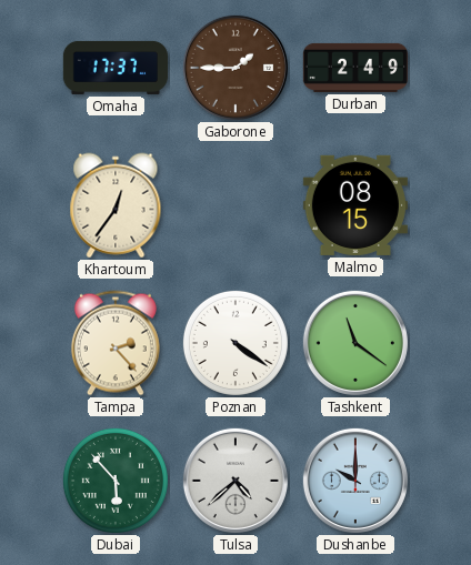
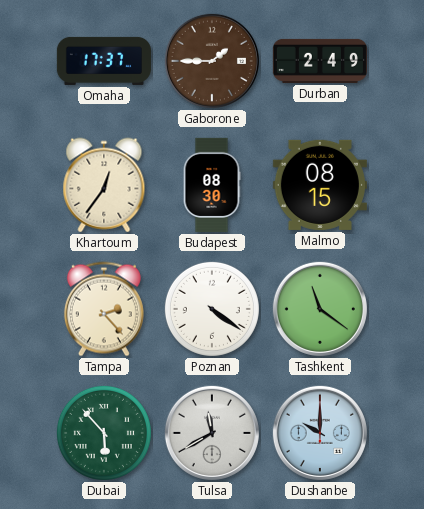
Budapest: none -> 08:30 (212, 185)
Tulsa: 4:38 -> 11:40 (212, 433)
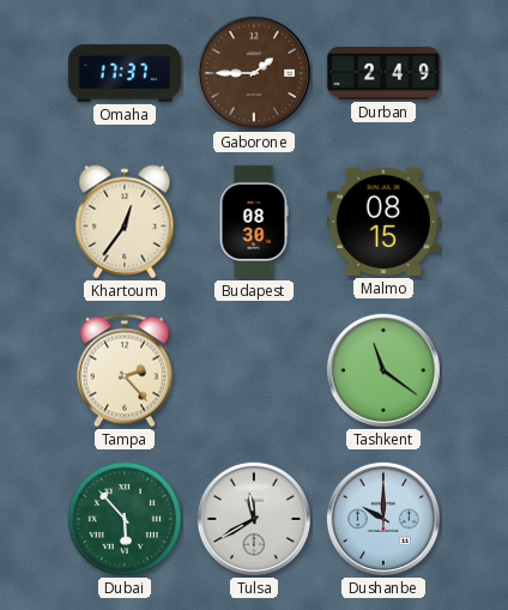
Poznan: 4:21 -> none (212, 309)
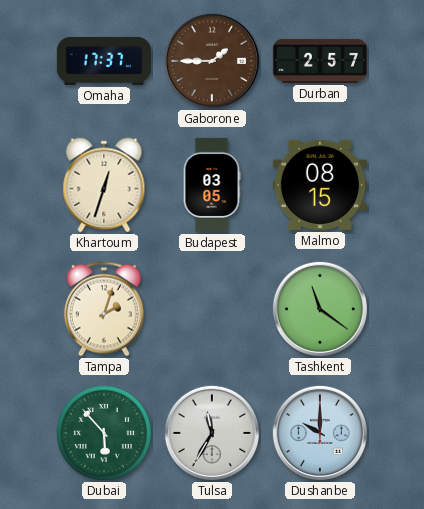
Durban: 2:49 -> 2:57 (320, 61)
Khartoum: 12:36 -> 12:33 (104, 185)
Budapest: 08:30 -> 03:05 (212, 185)
Tampa: 2:23 -> 2:03 (104, 309)
Tulsa: 11:40 -> 11:35 (212, 433)
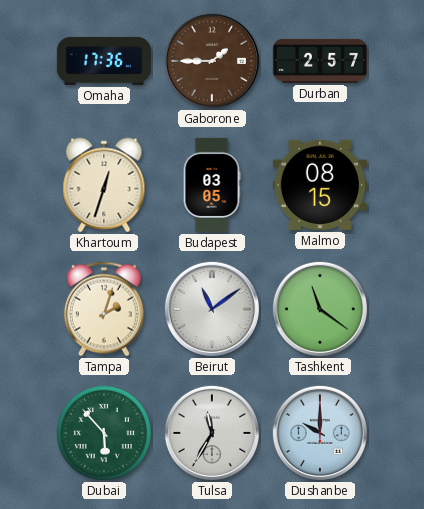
Omaha: 17:37 -> 17:36 (104, 61)
Beirut: none -> 11:09 (212, 309)
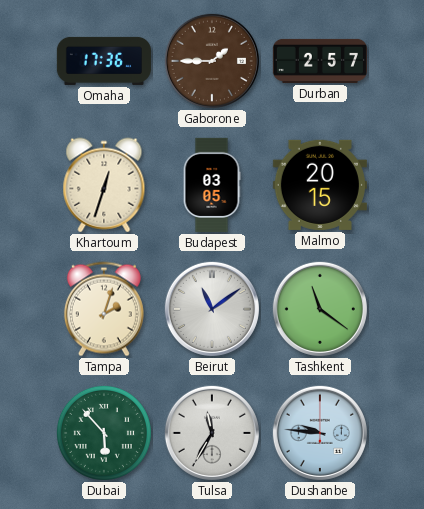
Malmo: 08:15 -> 20:15 (320, 185)
Dushanbe: 10:00 -> 9:46 (320, 433)
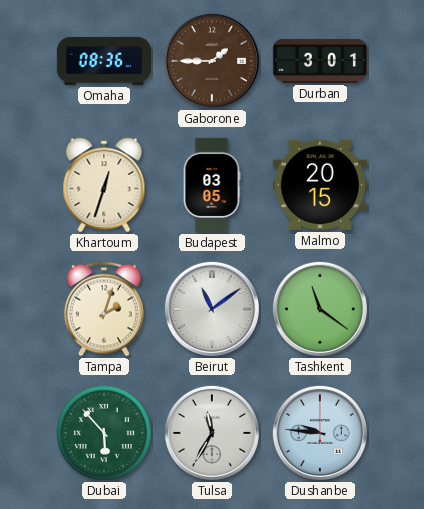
Omaha: 17:36 -> 08:36 (104, 61)
Durban: 2:57 -> 3:01 (320, 61)
